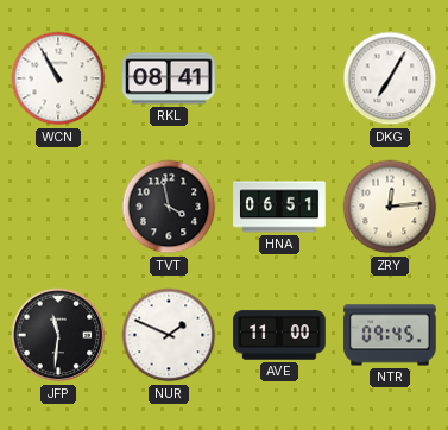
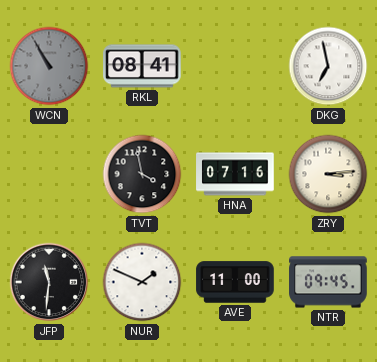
WCN dial: white -> grey (49, 66)
DKG: 7:05 -> 6:58 (328, 66)
HNA: 06:51 -> 07:16 (235, 174)
ZRY: 12:14 -> 3:14 (328, 174)
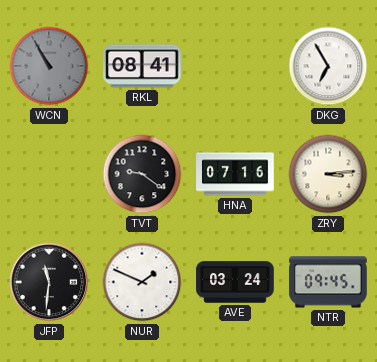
DKG: 6:58 -> 6:55 (328, 66)
TVT: 3:58 -> 9:21 (142, 174)
AVE: 11:00 -> 03:24 (235, 282)
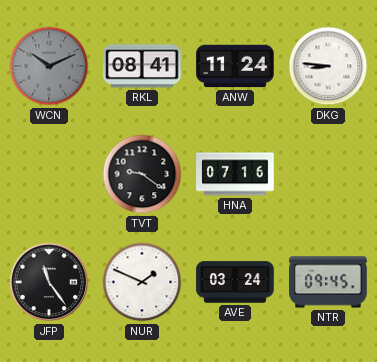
WCN: 10:55 -> 10:11 (49, 66)
ANW: none -> 11:24 (235, 66)
DKG: 6:55 -> 8:46 (328, 66)
ZRY: 3:14 -> none (328, 174)
JFP: 11:31 -> 11:24 (49, 282)
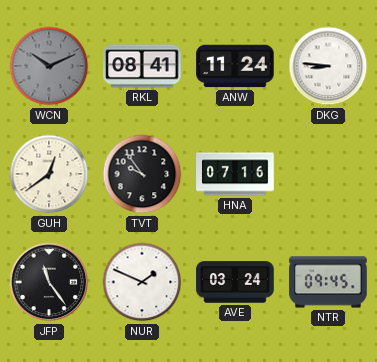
GUH: none -> 12:39 (49, 174)
TVT: 9:21 -> 9:54 (142, 174)
